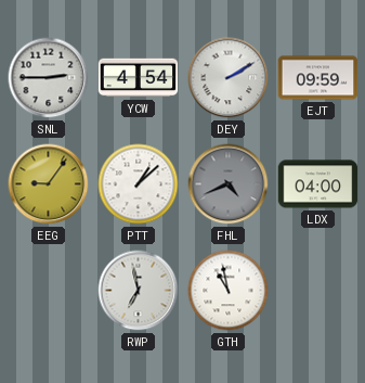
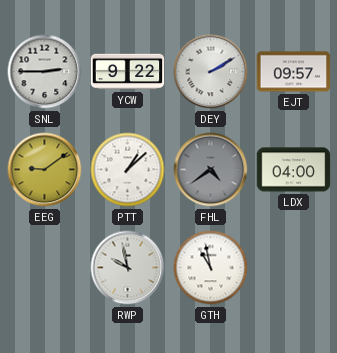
YCW: 4:54 -> 9:22 (128, 72)
EJT: 09:59 -> 09:57 (294, 72)
EEG: 9:06 -> 9:09 (45, 170)
FHL: 4:41 -> 4:39 (211, 170)
RWP: 6:58 -> 9:58 (128, 268)
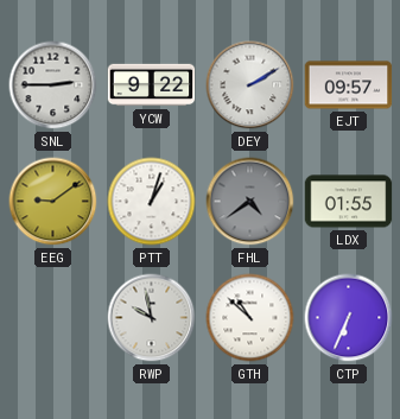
PTT: 1:08 -> 1:03 (152, 202)
LDX: 04:00 -> 01:55 (349, 202)
GTH: 10:58 -> 10:52 (250, 318)
CTP: none -> 6:34 (349, 318)
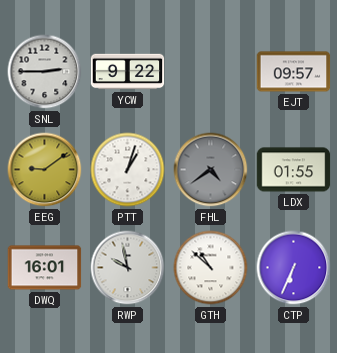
DEY: 2:10 -> none (250, 85)
DWQ: none -> 16:01 (45, 268)
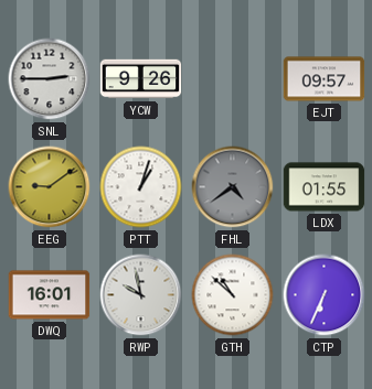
YCW: 9:22 -> 9:26 (141, 79)
